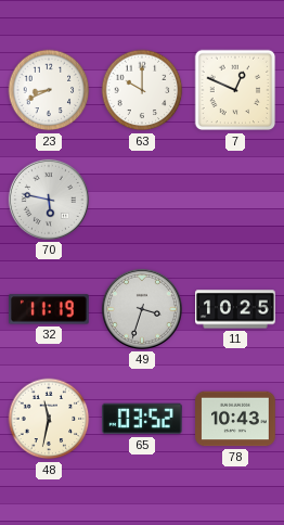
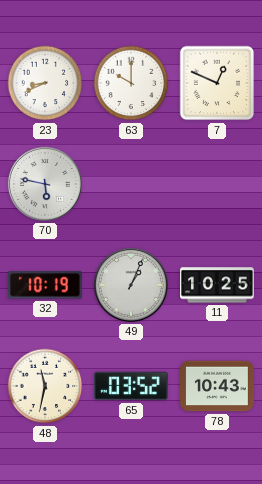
32: 11:19 -> 10:19 (46, 285)
49: 3:33 -> 1:04 (131, 285)
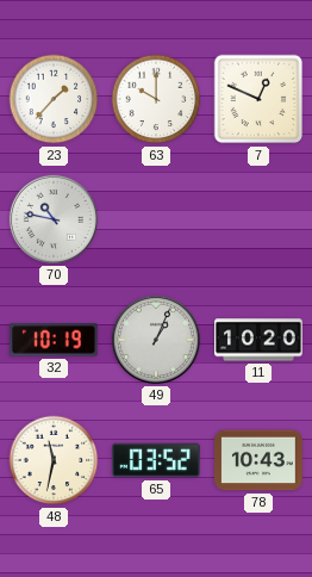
23: 8:41 -> 1:37 (54, 99)
70: 5:47 -> 10:47 (54, 219)
11: 10:25 -> 10:20 (258, 340)
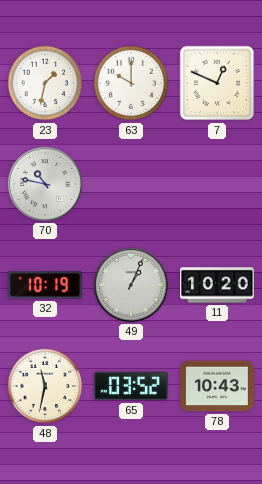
23: 1:37 -> 1:32 (45, 83)
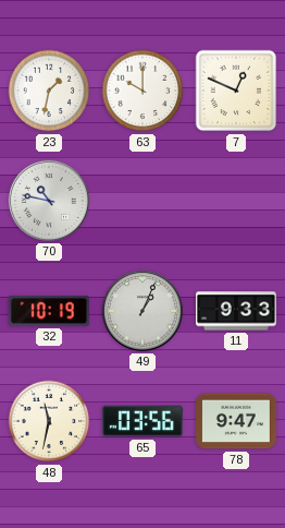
11: 10:20 -> 9:33 (236, 311)
65: 03:52 -> 03:56 (142, 421)
78: 10:43 -> 9:47 (236, 421)
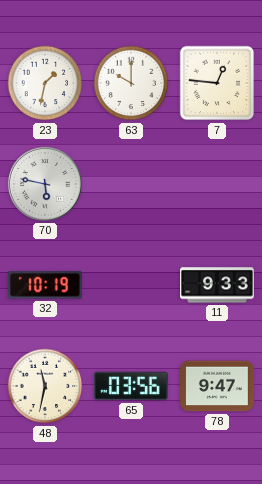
7: 12:49 -> 12:46 (217, 83)
70: 10:47 -> 5:47 (45, 184)
49: 1:04 -> none (142, 311)
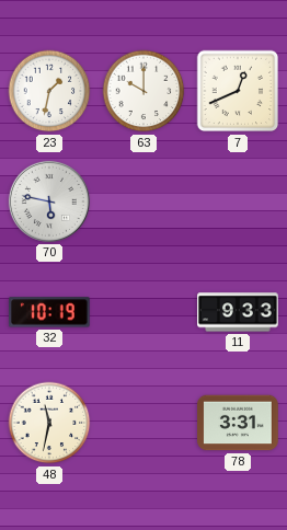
7: 12:46 -> 12:41 (238, 91)
65: 03:56 -> none (131, 386)
78: 9:47 -> 3:31 (238, 423)
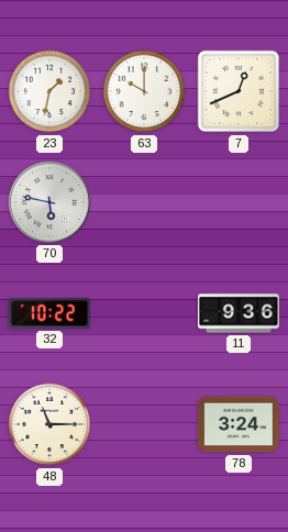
32: 10:19 -> 10:22 (51, 313)
11: 9:33 -> 9:36 (239, 313)
48: 11:32 -> 11:15 (49, 424)
78: 3:31 -> 3:24 (239, 424)
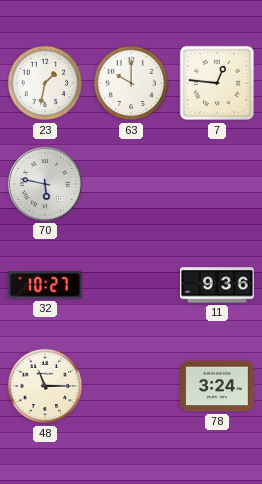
7: 12:41 -> 12:46 (217, 83)
32: 10:22 -> 10:27 (46, 285)
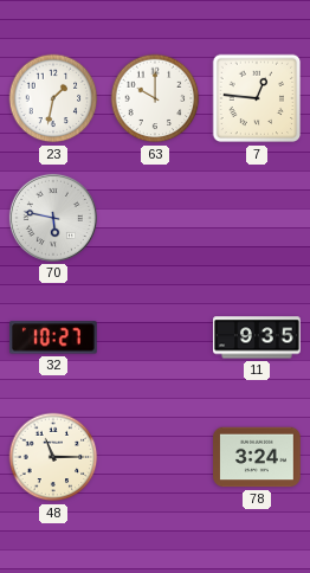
11: 9:36 -> 9:35 (257, 337)
